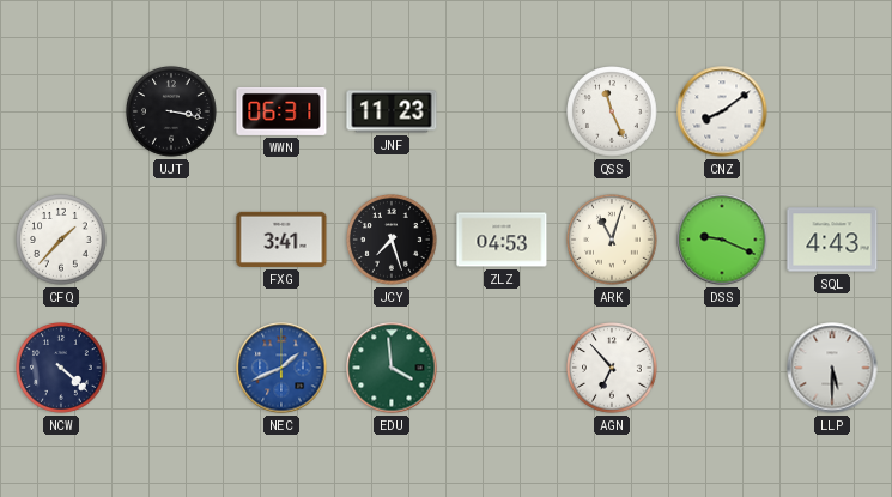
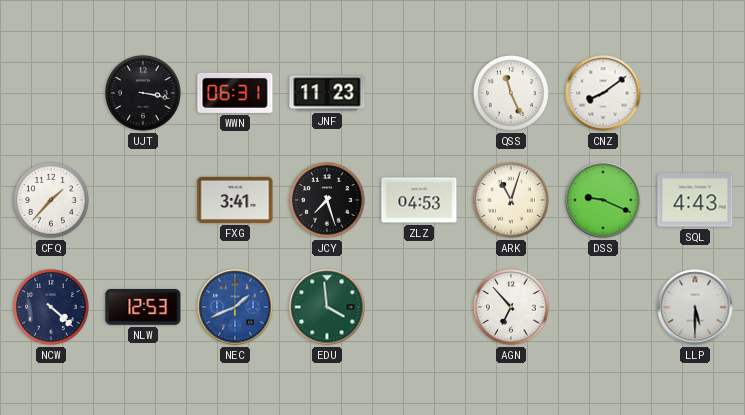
NLW: none -> 12:53 (143, 307)
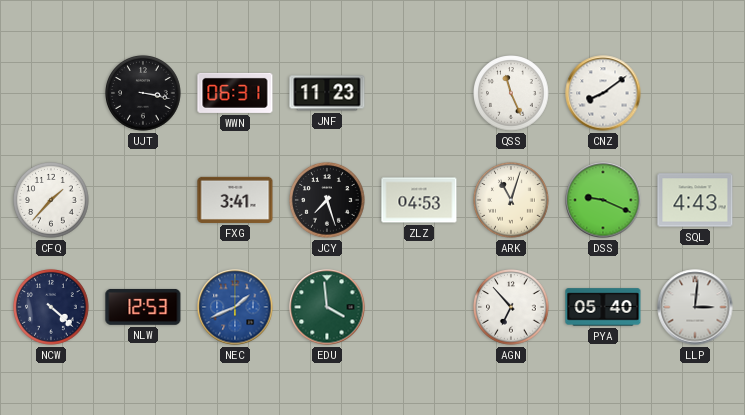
PYA: none -> 05:40 (603, 307)
LLP: 5:30 -> 3:01 (695, 307)
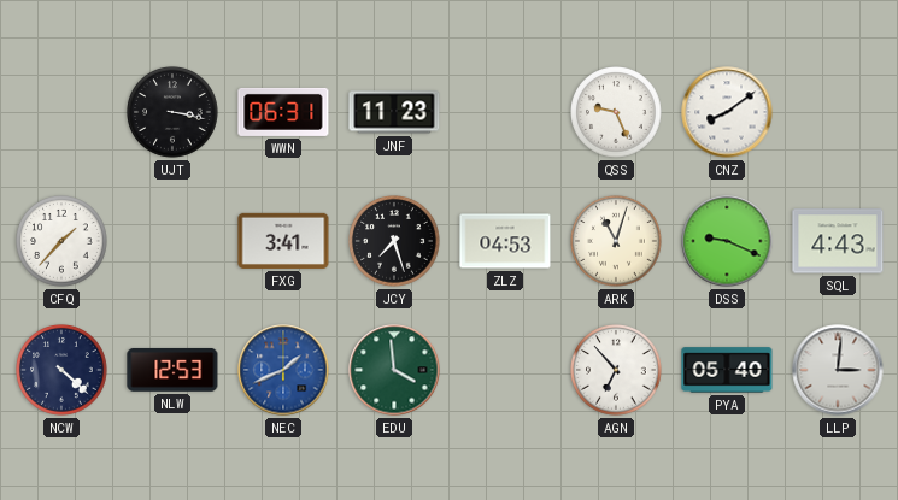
QSS: 11:26 -> 9:26 (616, 112)
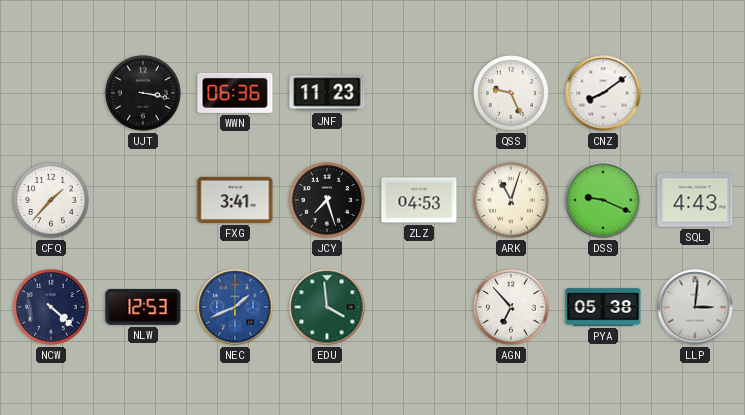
WWN: 06:31 -> 06:36 (235, 93)
PYA: 05:40 -> 05:38 (603, 307)
